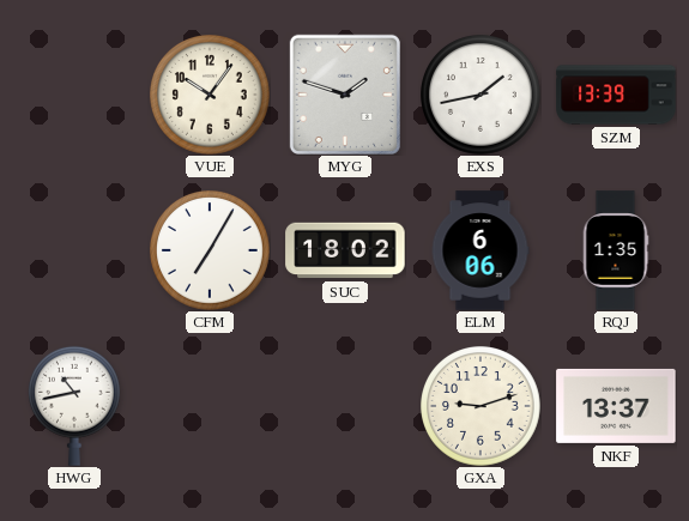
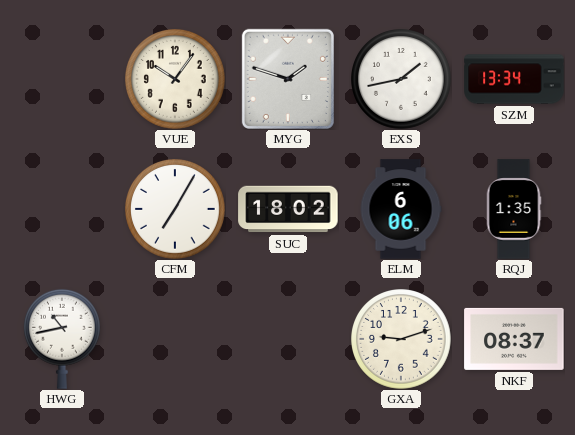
SZM: 13:39 -> 13:34 (514, 79)
NKF: 13:37 -> 08:37 (514, 339)
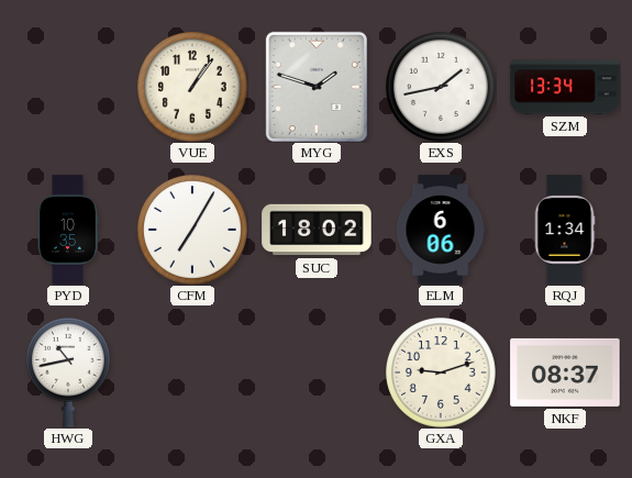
VUE: 10:06 -> 1:06 (193, 88)
PYD: none -> 10:35 (68, 230)
RQJ: 1:35 -> 1:34 (565, 230)
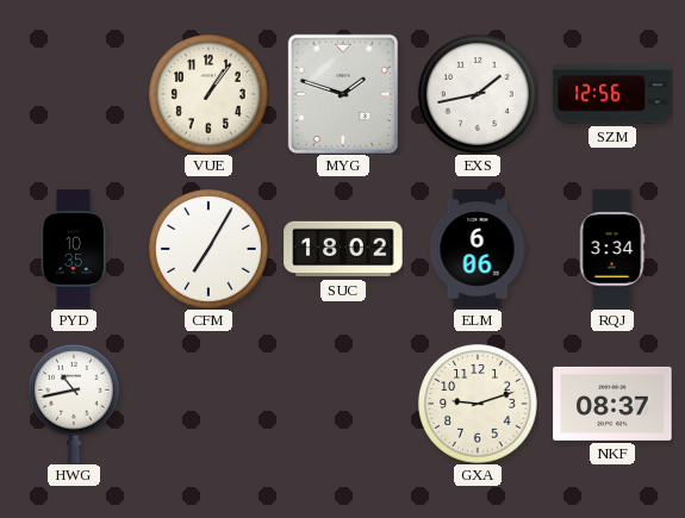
SZM: 13:34 -> 12:56 (612, 94)
RQJ: 1:34 -> 3:34 (612, 249)
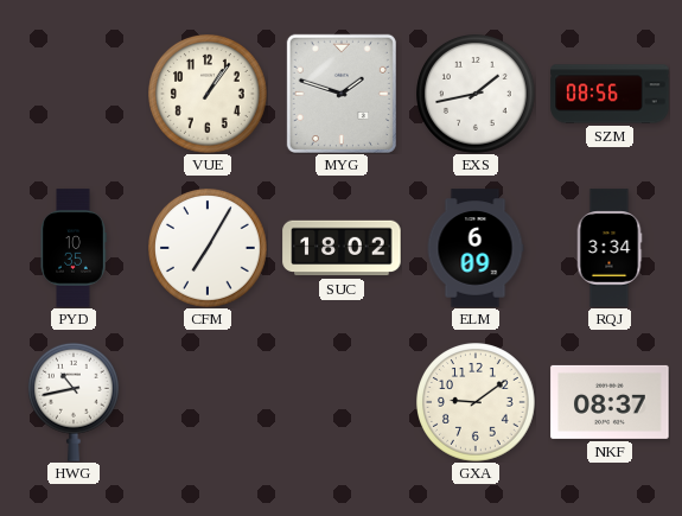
SZM: 12:56 -> 08:56 (610, 94)
ELM: 6:06 -> 6:09 (476, 248)
GXA: 9:12 -> 9:09 (477, 403)
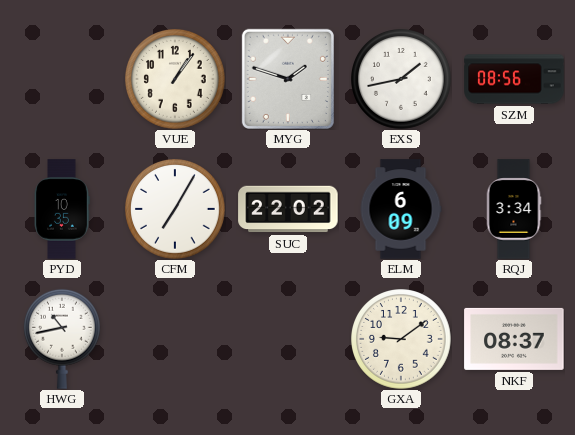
SUC: 18:02 -> 22:02 (288, 209)
